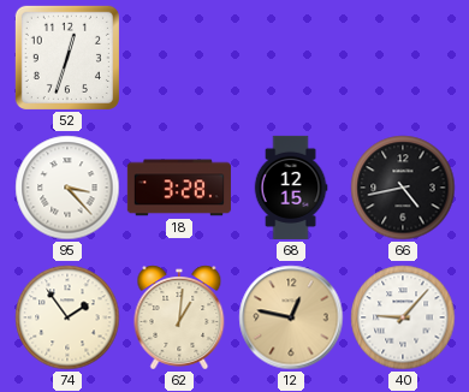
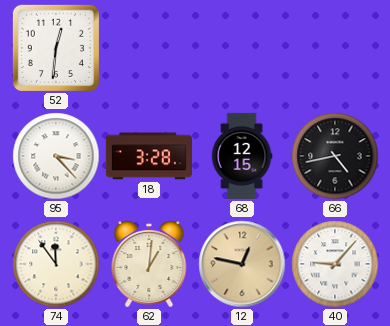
52: 12:33 -> 12:31 (56, 48)
74: 1:54 -> 11:54 (56, 264)
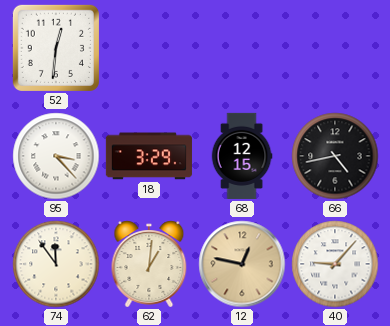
18: 3:28 -> 3:29 (149, 156)
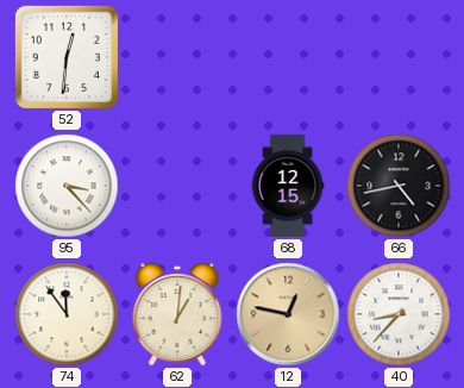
18: 3:29 -> none (149, 156)
40: 9:07 -> 8:37 (399, 314)
